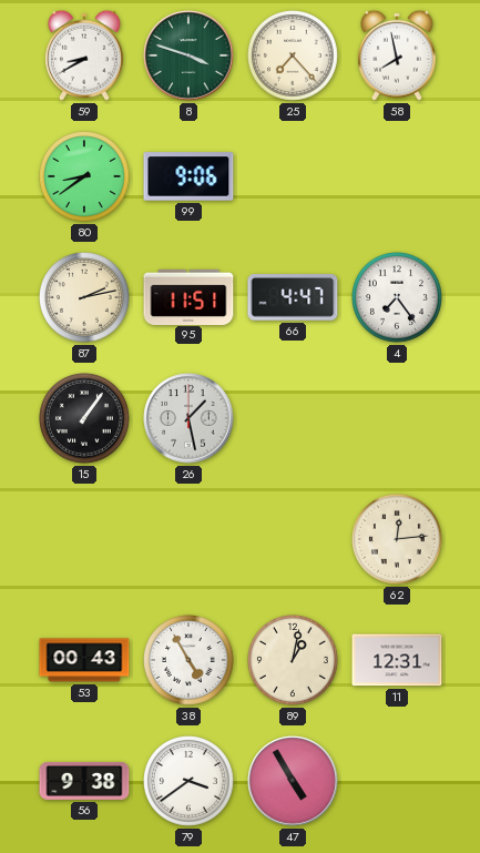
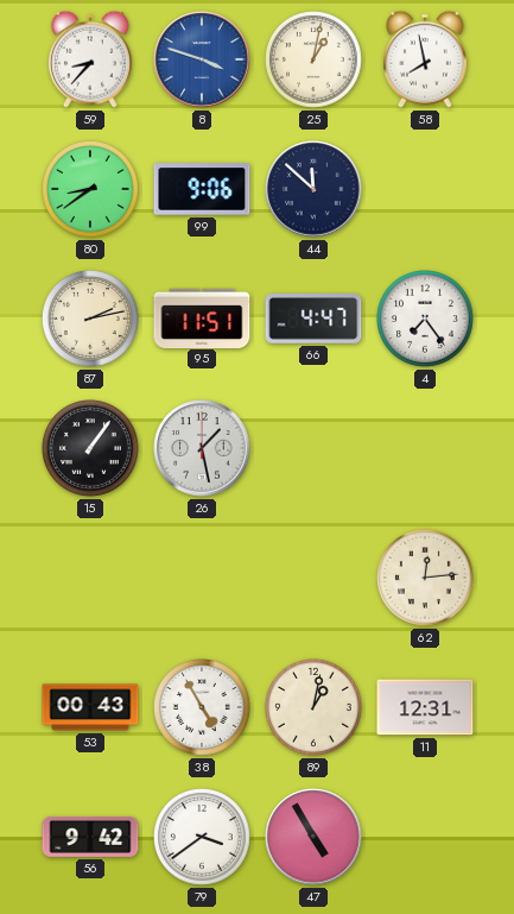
59: 8:40 -> 8:37 (90, 59)
8 dial: green -> blue (202, 59)
25: 7:23 -> 1:02 (315, 61)
44: none -> 11:52 (313, 189)
56: 9:38 -> 9:42 (90, 837)
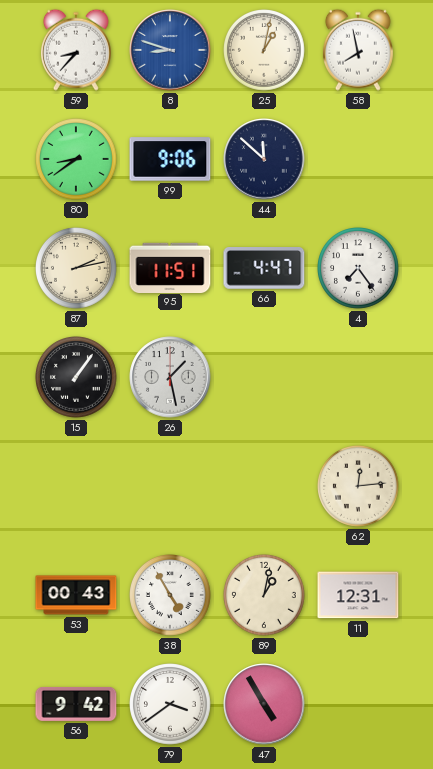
8: 3:48 -> 8:48 (170, 50)
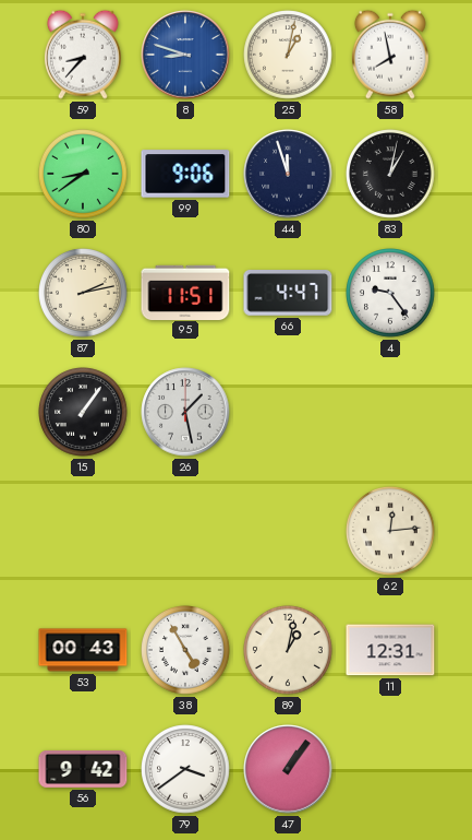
44: 11:52 -> 11:57 (288, 174)
83: none -> 1:02 (391, 175)
4: 7:24 -> 9:24 (391, 294)
47: 4:55 -> 1:06 (288, 769)
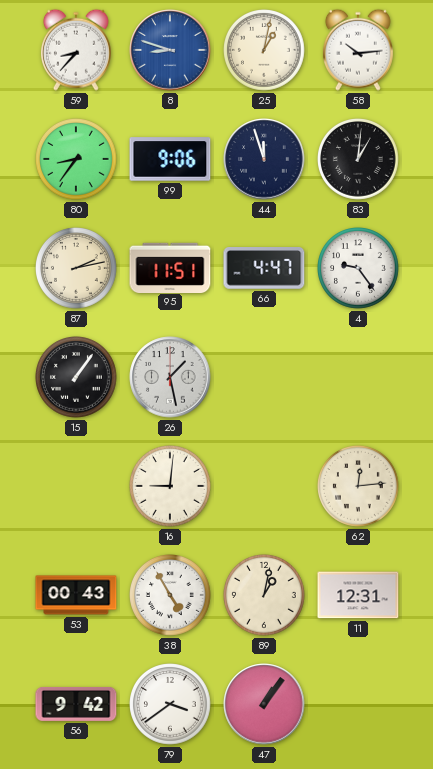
58: 7:58 -> 10:14 (358, 50)
80: 8:39 -> 8:36 (77, 160)
83: 1:02 -> 1:01 (359, 160)
16: none -> 9:01 (171, 487)
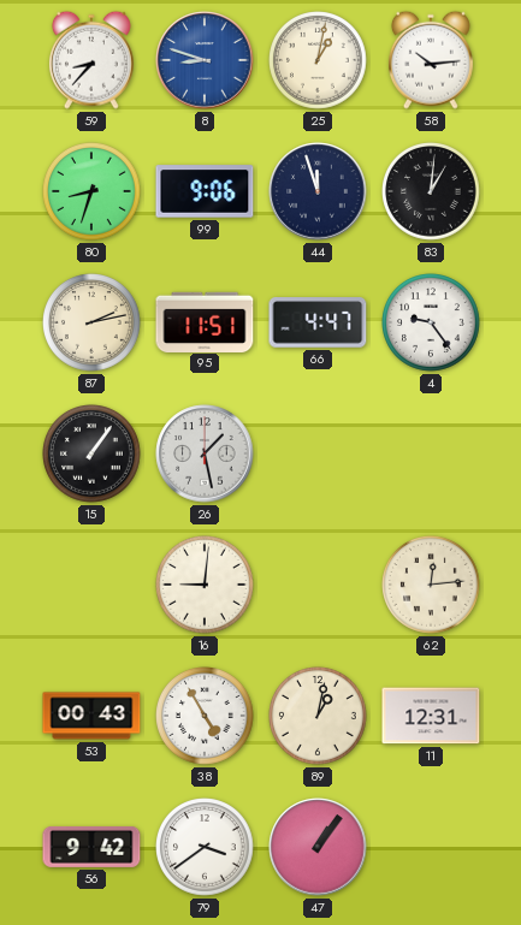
80: 8:36 -> 8:33 (93, 192)
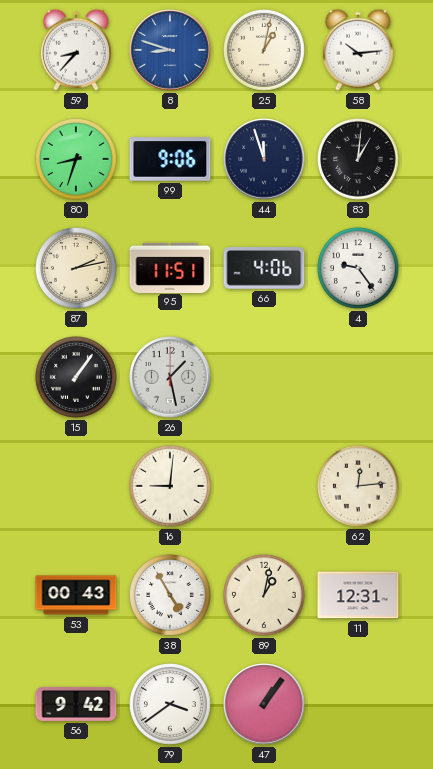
66: 4:47 -> 4:06 (264, 269)
